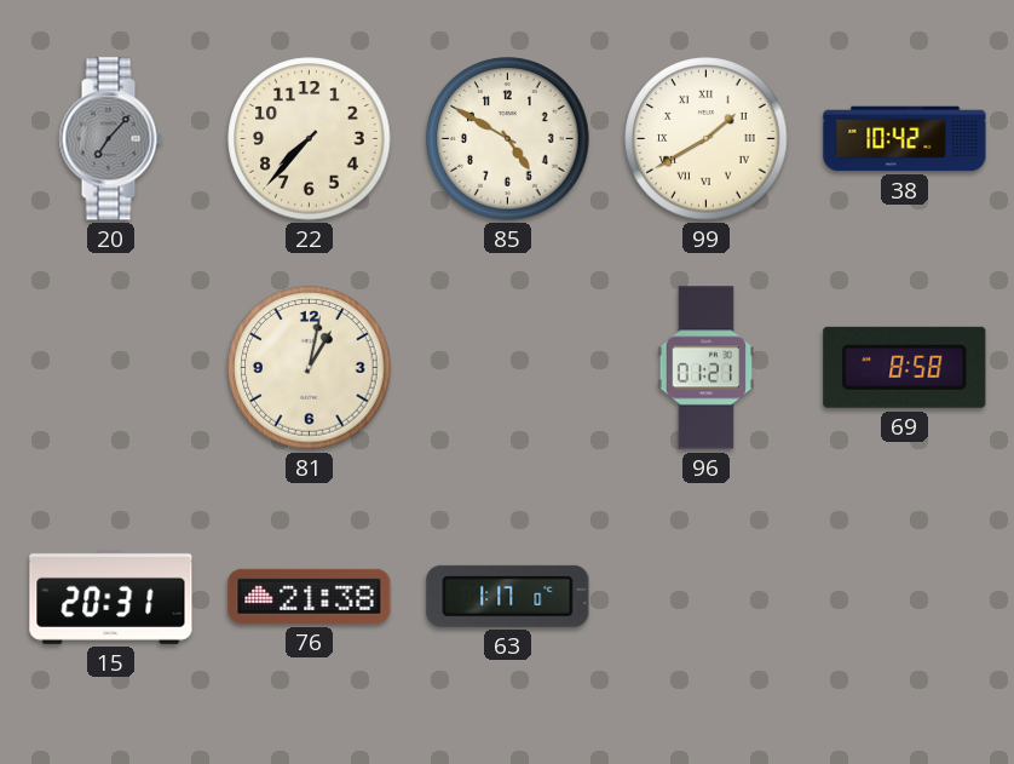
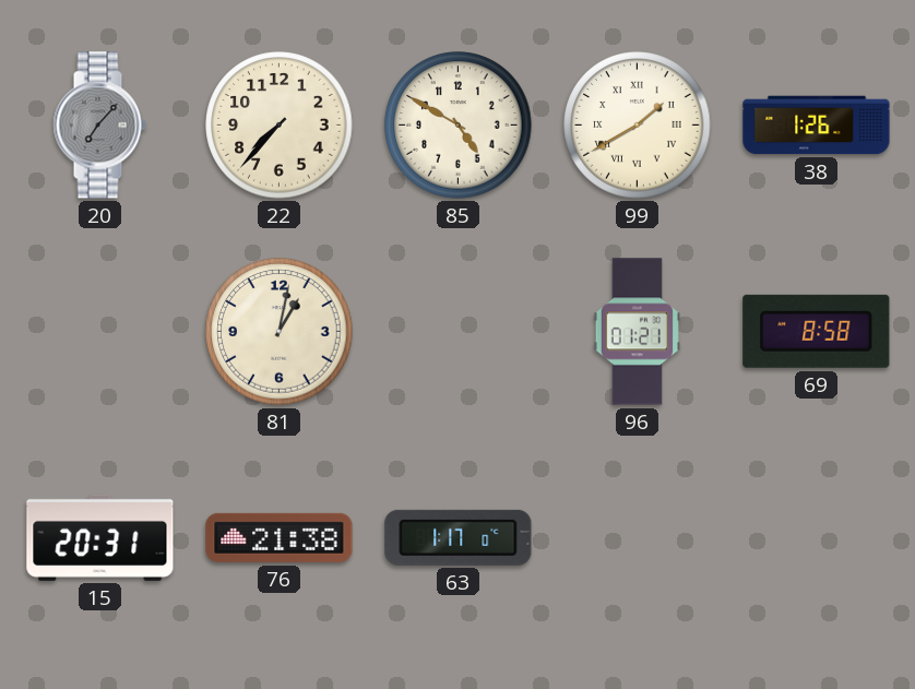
38: 10:42 -> 1:26 (817, 126)
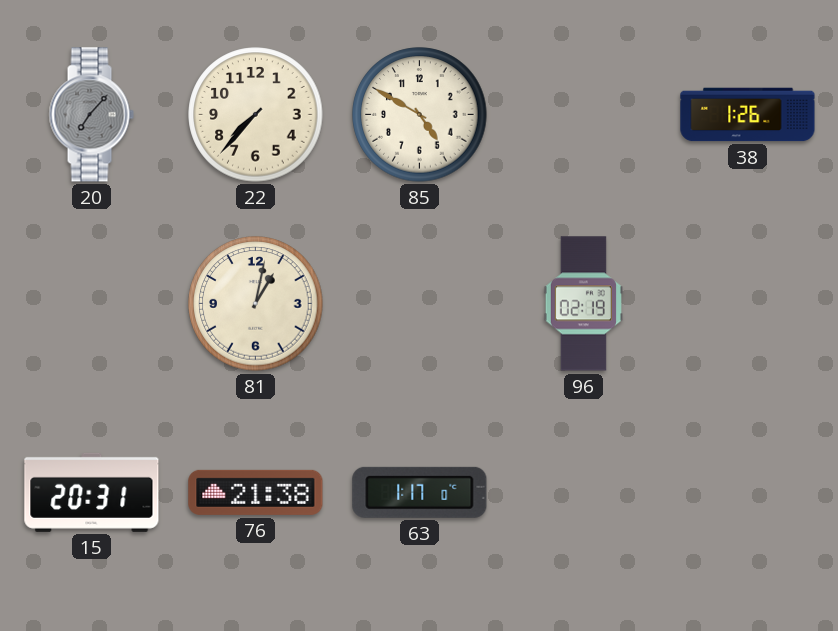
99: 1:40 -> none (638, 126)
96: 01:21 -> 02:19 (583, 304)
69: 8:58 -> none (817, 331)
